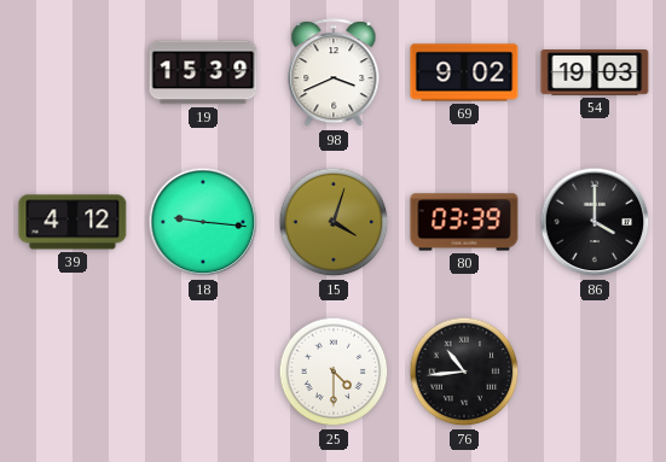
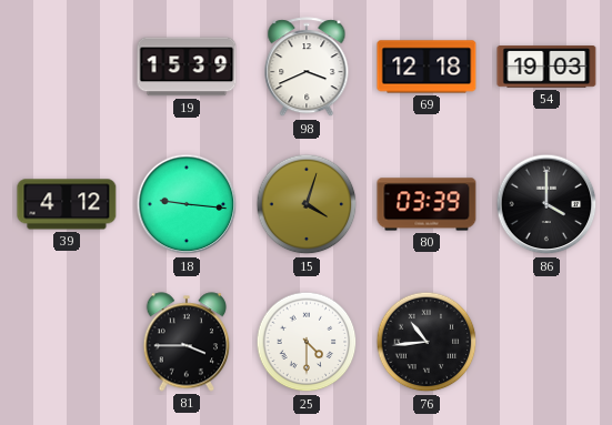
69: 9:02 -> 12:18 (427, 67)
81: none -> 3:45 (187, 342)
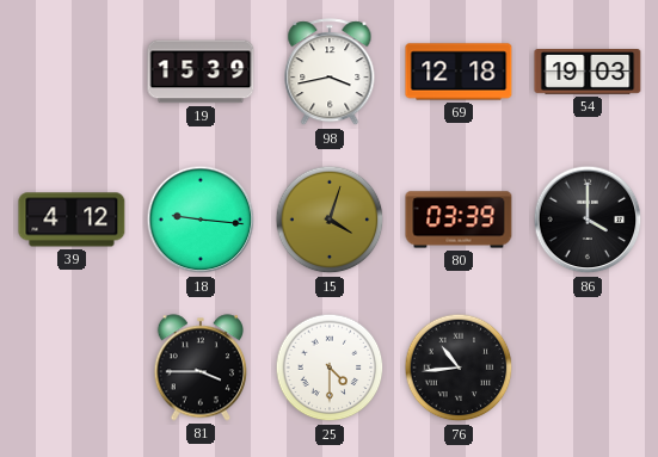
98: 3:41 -> 3:43 (330, 73)
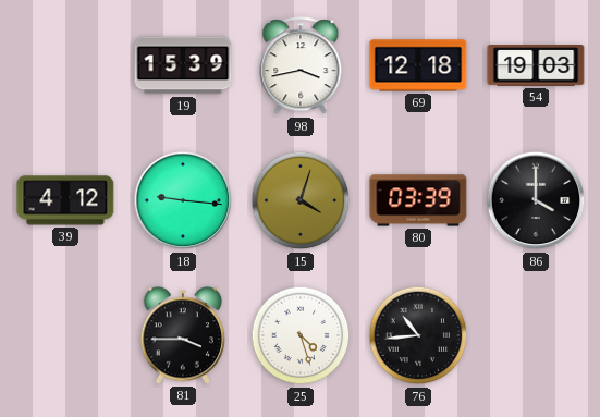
25: 4:30 -> 4:27 (301, 335)
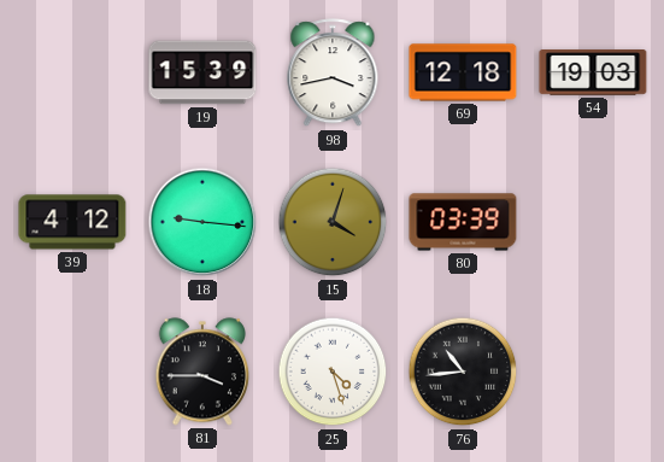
86: 4:00 -> none (536, 200)
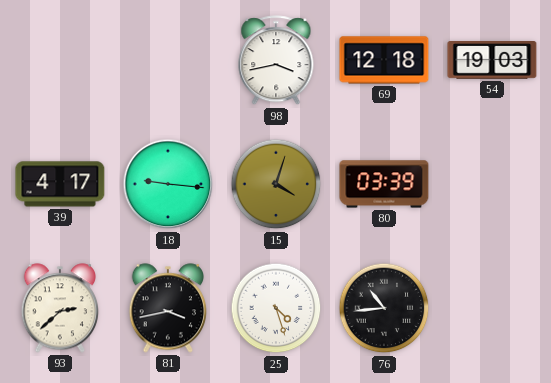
19: 15:39 -> none (202, 72)
39: 4:12 -> 4:17 (60, 184)
93: none -> 2:38 (60, 308)
81: 3:45 -> 3:43 (168, 308)
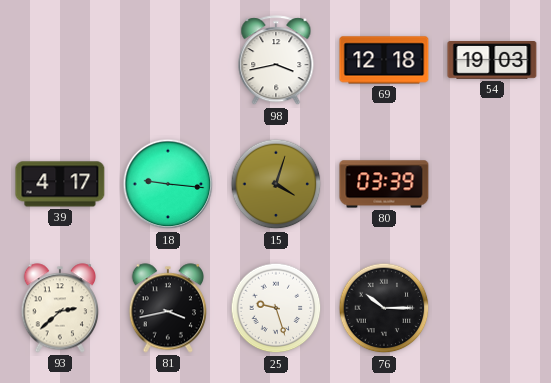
25: 4:27 -> 9:27 (276, 308)
76: 10:44 -> 10:15 (384, 308)
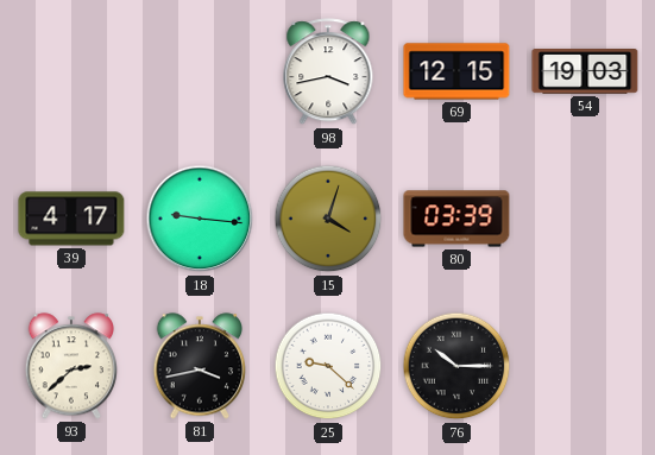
69: 12:18 -> 12:15 (456, 71)
25: 9:27 -> 9:22 (328, 366)
